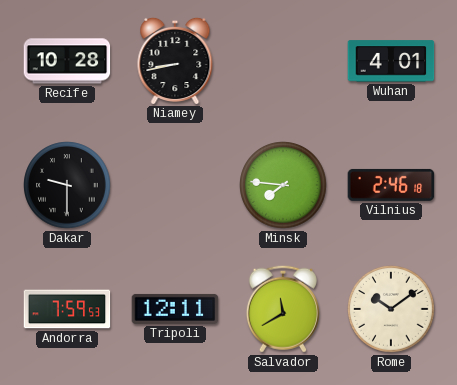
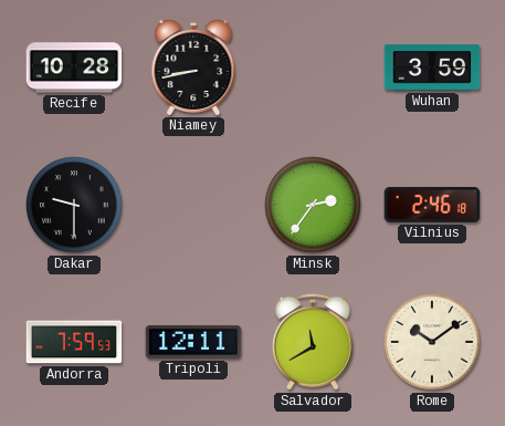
Wuhan: 4:01 -> 3:59 (432, 67)
Minsk: 7:46 -> 2:36 (313, 205)
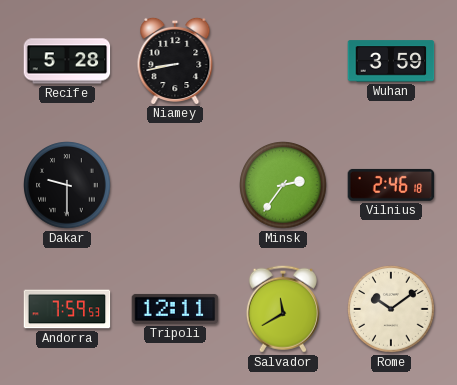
Recife: 10:28 -> 5:28 (67, 61)
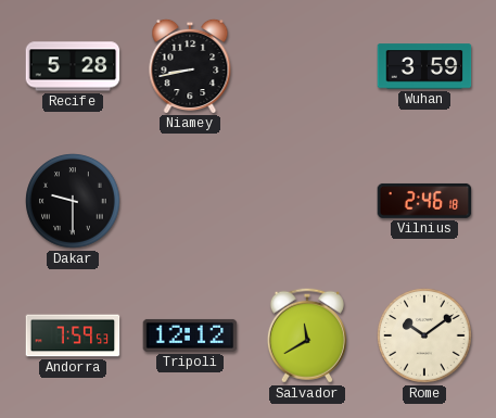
Minsk: 2:36 -> none (283, 185)
Tripoli: 12:11 -> 12:12 (190, 335)
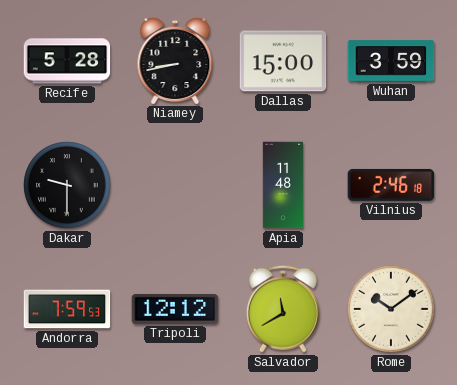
Dallas: none -> 15:00 (283, 61)
Apia: none -> 11:48 (283, 185)
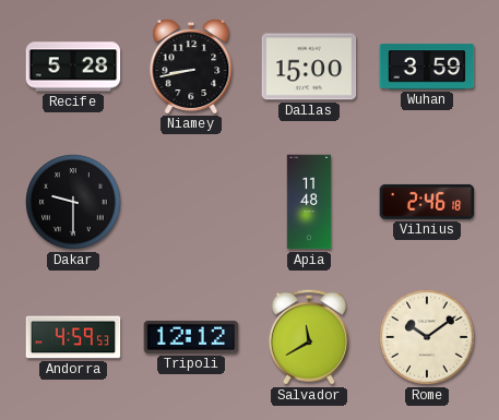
Andorra: 7:59 -> 4:59 (73, 337)
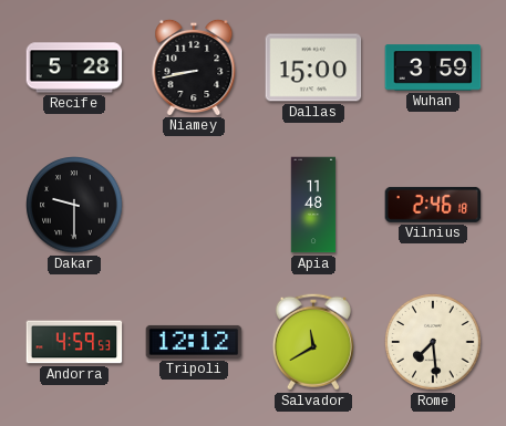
Rome: 10:09 -> 7:29 (433, 342)
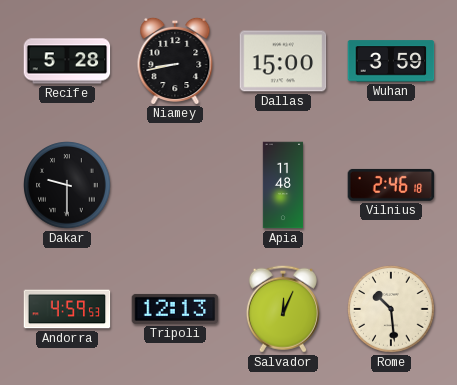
Tripoli: 12:12 -> 12:13 (175, 309)
Salvador: 11:40 -> 12:04 (283, 309)
Rome: 7:29 -> 10:29 (391, 309)
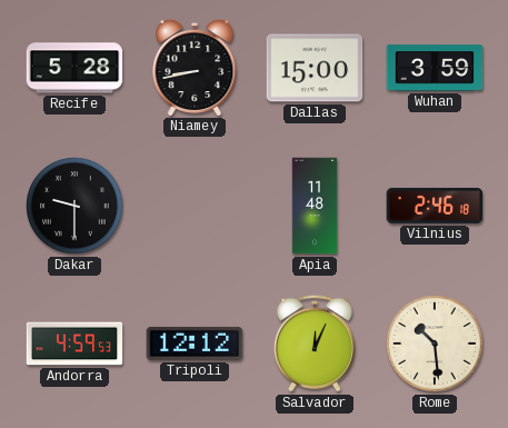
Tripoli: 12:13 -> 12:12 (195, 344)
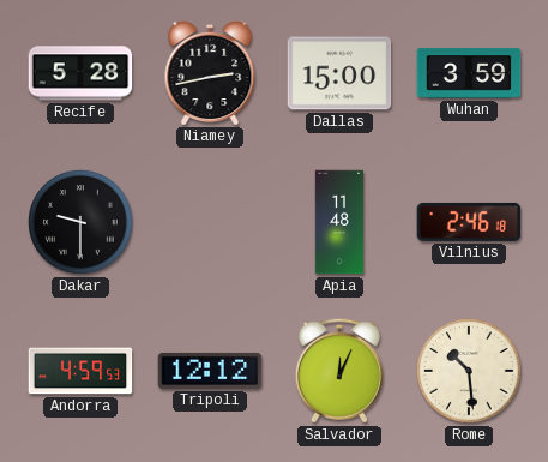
Niamey: 8:43 -> 2:43 (210, 72)
